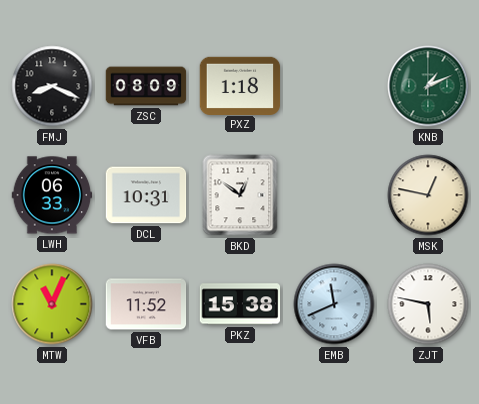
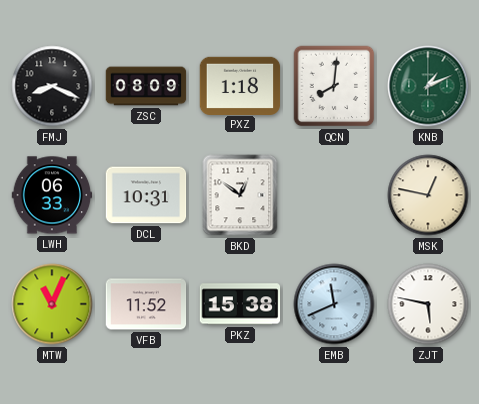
QCN: none -> 8:01 (334, 86)
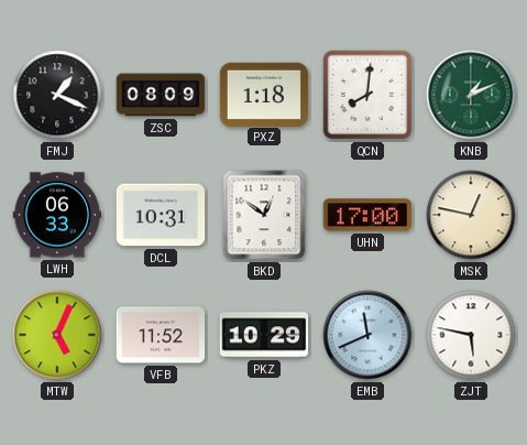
FMJ: 8:19 -> 1:19 (57, 95)
UHN: none -> 17:00 (367, 215)
MTW: 11:04 -> 5:04 (57, 335)
PKZ: 15:38 -> 10:29 (264, 335)
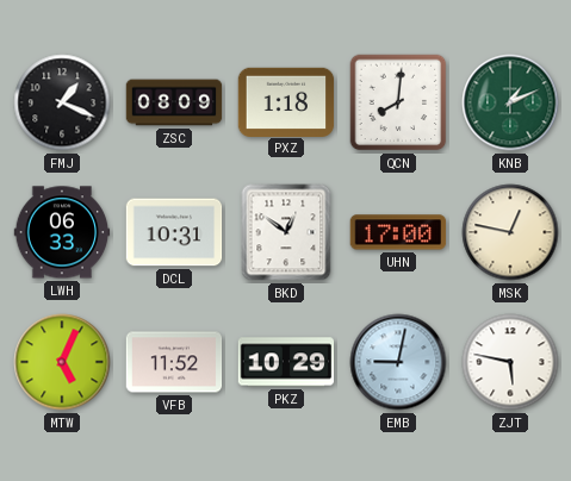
EMB: 11:41 -> 9:02 (398, 362)
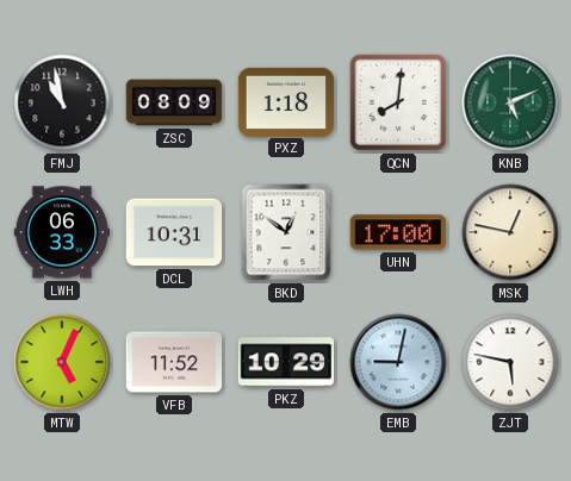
FMJ: 1:19 -> 10:58 (62, 102)
KNB: 1:11 -> 5:11 (510, 102)
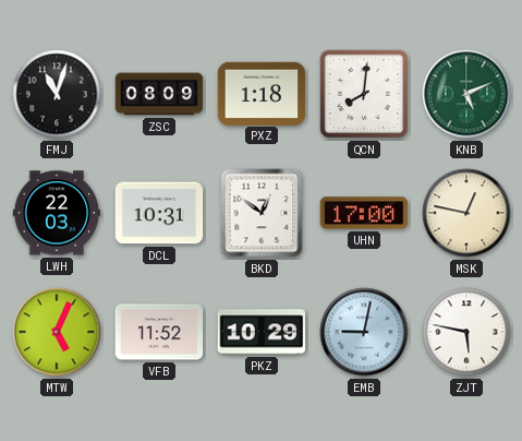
FMJ: 10:58 -> 11:03 (57, 94)
LWH: 06:33 -> 22:03 (57, 213)
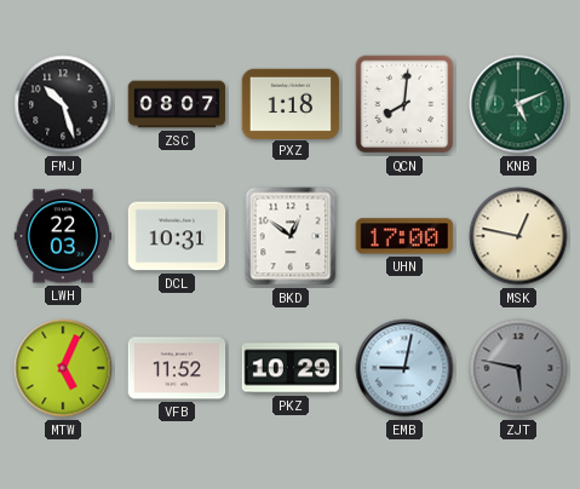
FMJ: 11:03 -> 10:27 (63, 104)
ZSC: 08:09 -> 08:07 (177, 104)
ZJT dial: white -> grey (518, 368)
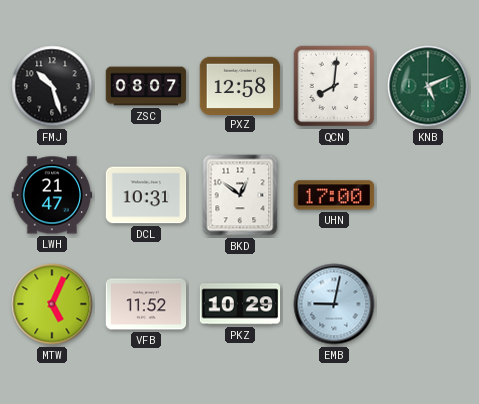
PXZ: 1:18 -> 12:58 (240, 85)
LWH: 22:03 -> 21:47 (52, 195)
MSK: 12:47 -> none (518, 236)
ZJT: 5:47 -> none (518, 368)
